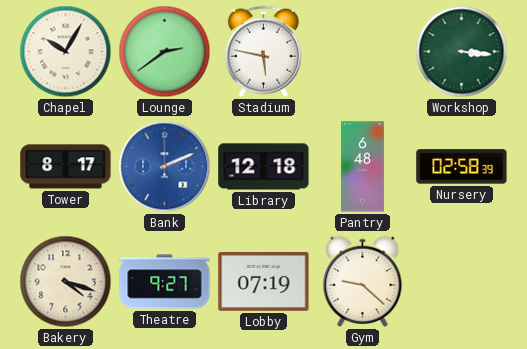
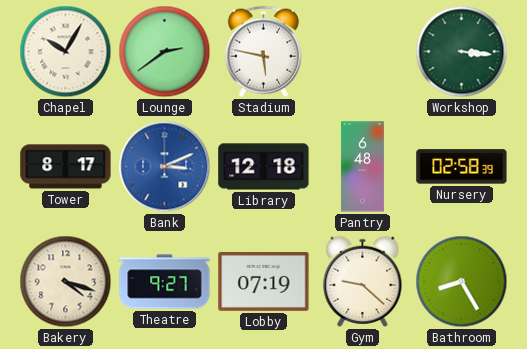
Bank: 2:11 -> 3:11 (165, 167)
Bathroom: none -> 8:25 (462, 282)
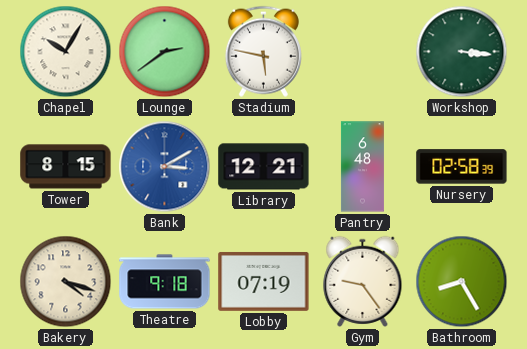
Tower: 8:17 -> 8:15 (66, 167)
Bank: 3:11 -> 3:10 (165, 167)
Library: 12:18 -> 12:21 (264, 167)
Theatre: 9:27 -> 9:18 (165, 282)
Gym: 9:22 -> 9:24 (363, 281)
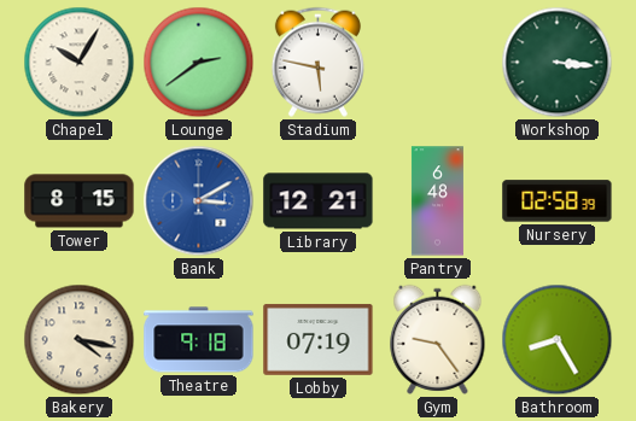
Bakery: 4:18 -> 4:17 (80, 340)
